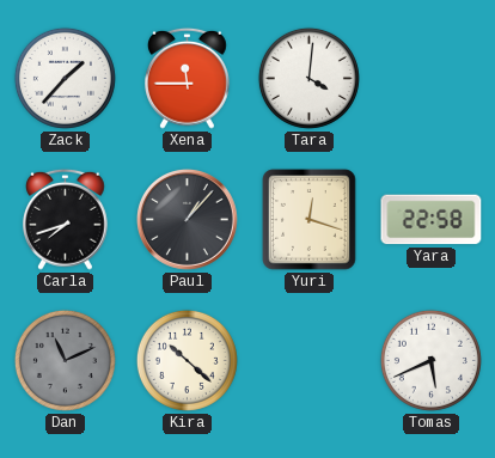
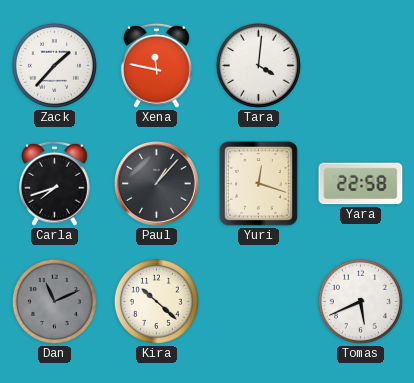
Xena: 11:45 -> 11:47 (157, 65)
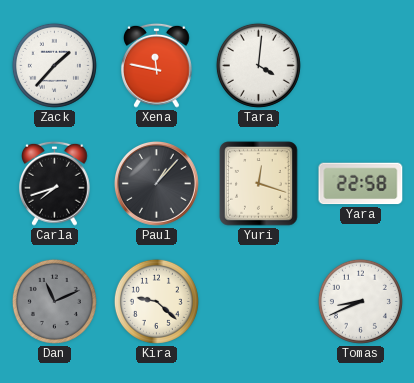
Kira: 10:22 -> 9:22 (156, 301)
Tomas: 5:41 -> 8:41 (360, 301)
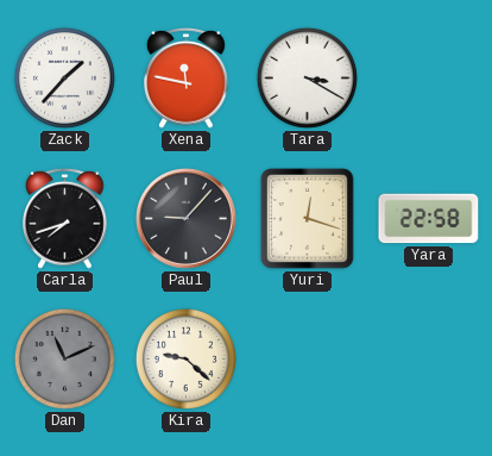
Tara: 4:01 -> 3:20 (307, 77)
Paul: 1:07 -> 9:07 (185, 218)
Tomas: 8:41 -> none (360, 301)
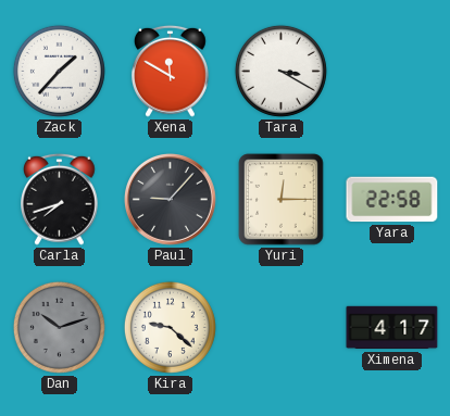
Xena: 11:47 -> 11:50 (171, 71)
Yuri: 12:18 -> 12:15 (282, 200)
Dan: 11:11 -> 10:12 (59, 327)
Ximena: none -> 4:17 (392, 328)
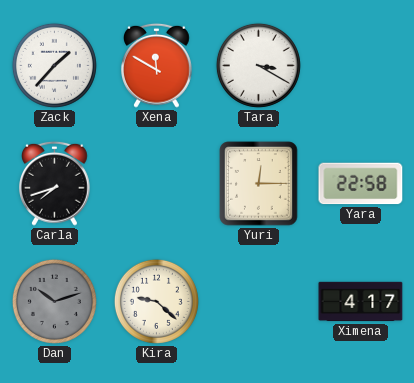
Paul: 9:07 -> none (170, 199)
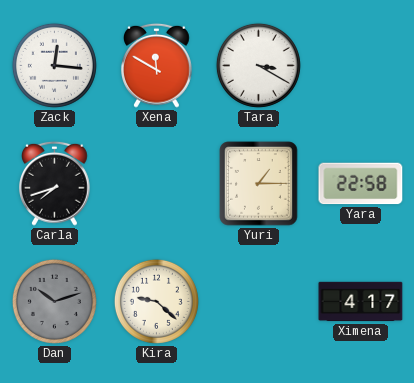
Zack: 1:37 -> 12:16 (54, 65)
Yuri: 12:15 -> 1:15 (259, 184)
